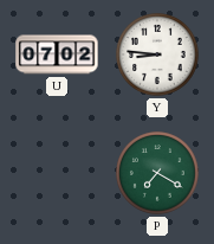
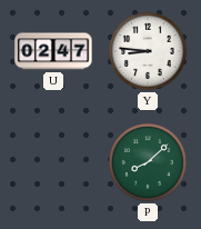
U: 07:02 -> 02:47 (53, 51)
P: 7:20 -> 8:08 (148, 162)
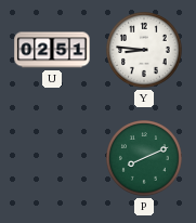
U: 02:47 -> 02:51 (52, 50)
P: 8:08 -> 8:11 (144, 158)
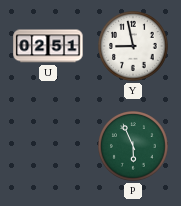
Y: 8:46 -> 8:58 (133, 46)
P: 8:11 -> 5:56 (133, 146)
